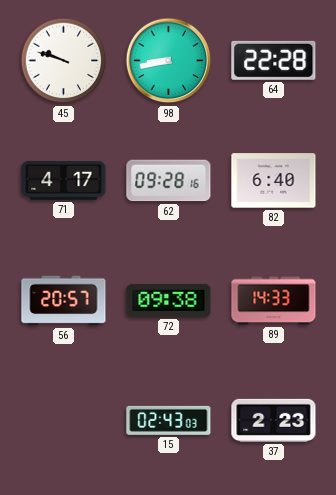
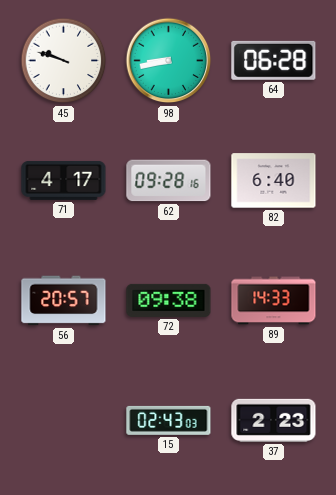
64: 22:28 -> 06:28 (274, 60)
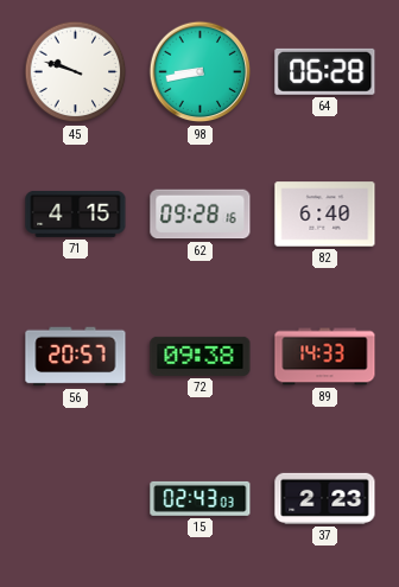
71: 4:17 -> 4:15 (76, 213)
